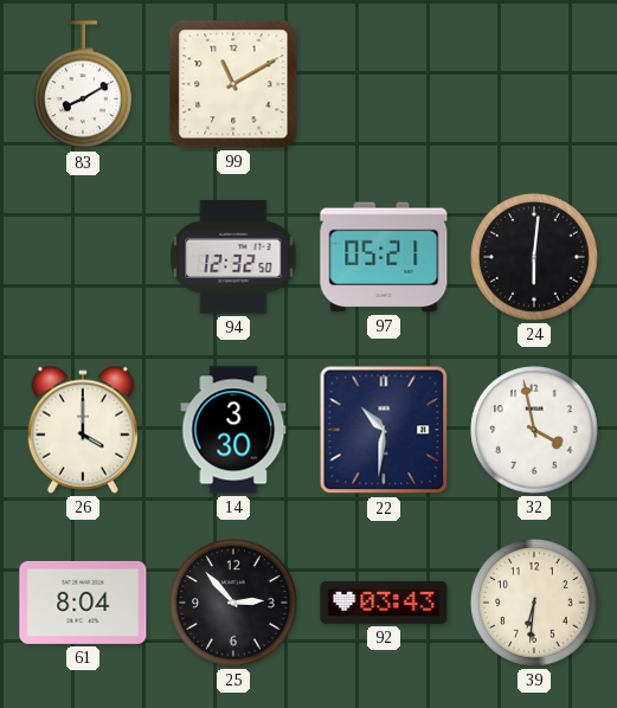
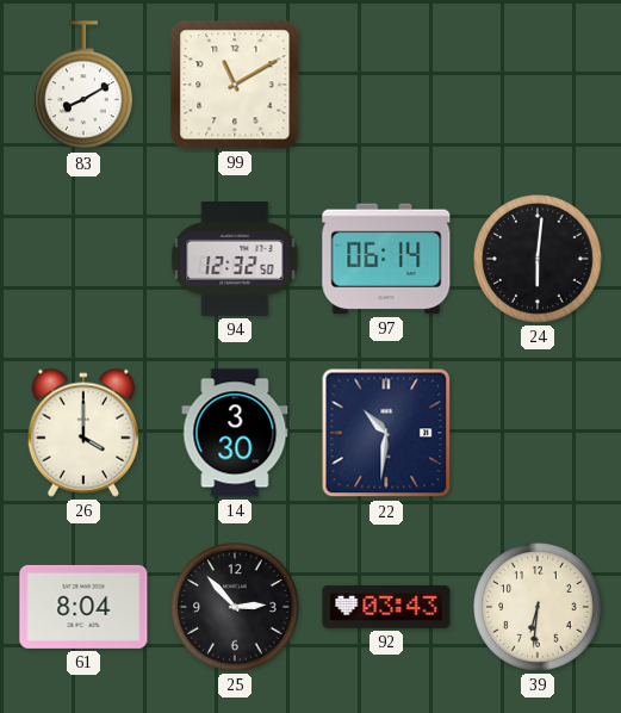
97: 05:21 -> 06:14 (386, 259)
32: 3:58 -> none (535, 431)
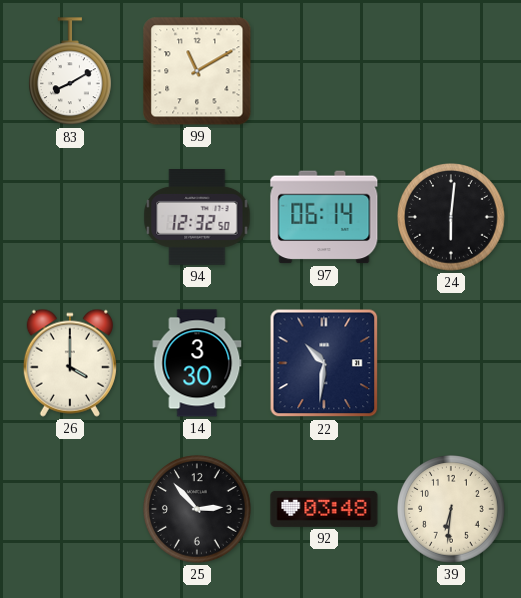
61: 8:04 -> none (83, 607)
92: 03:43 -> 03:48 (324, 509)
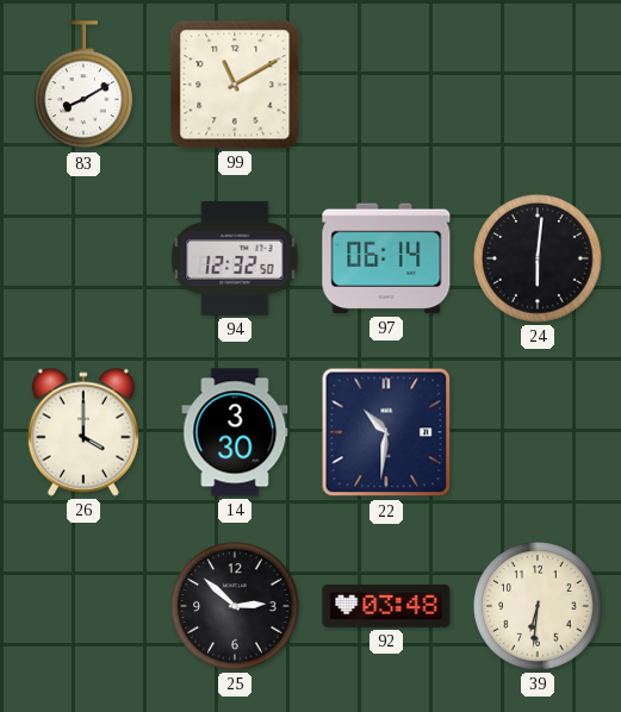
25: 2:53 -> 2:52 (236, 607)
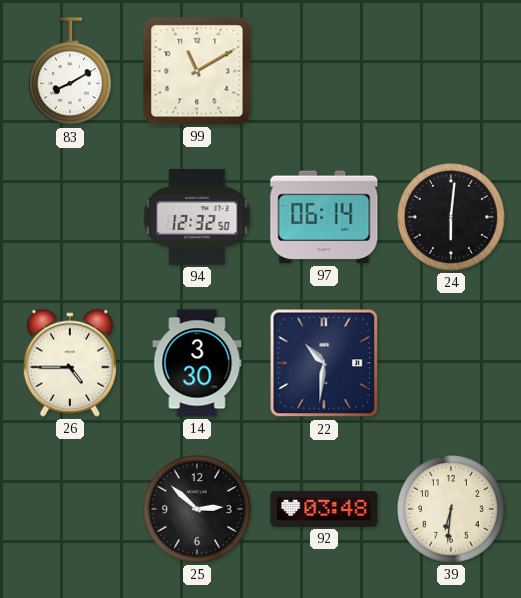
26: 4:00 -> 4:45 (70, 363)
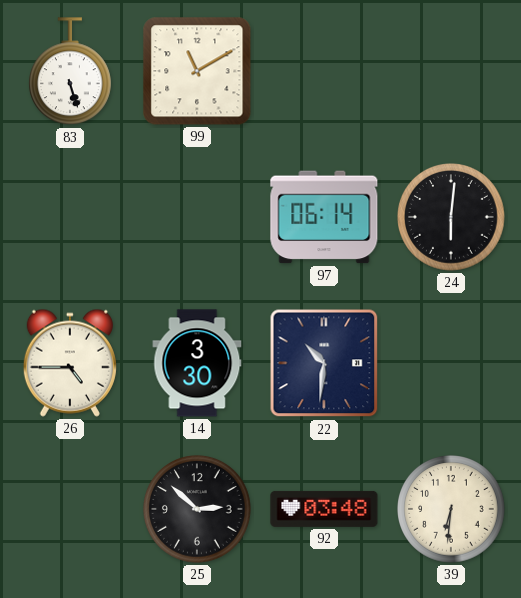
83: 8:10 -> 5:27 (70, 72)
94: 12:32 -> none (197, 218)
